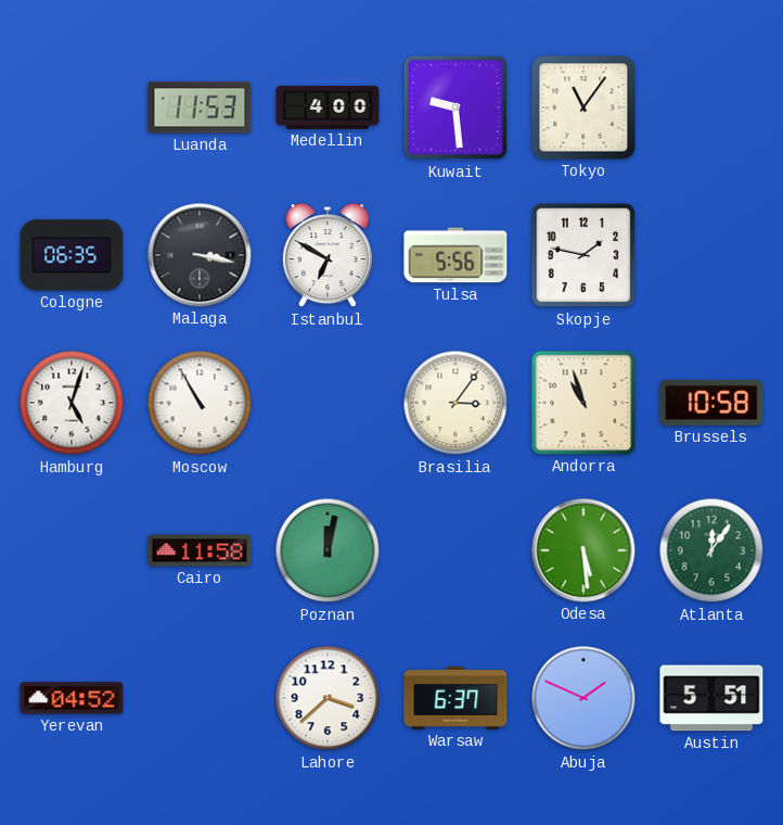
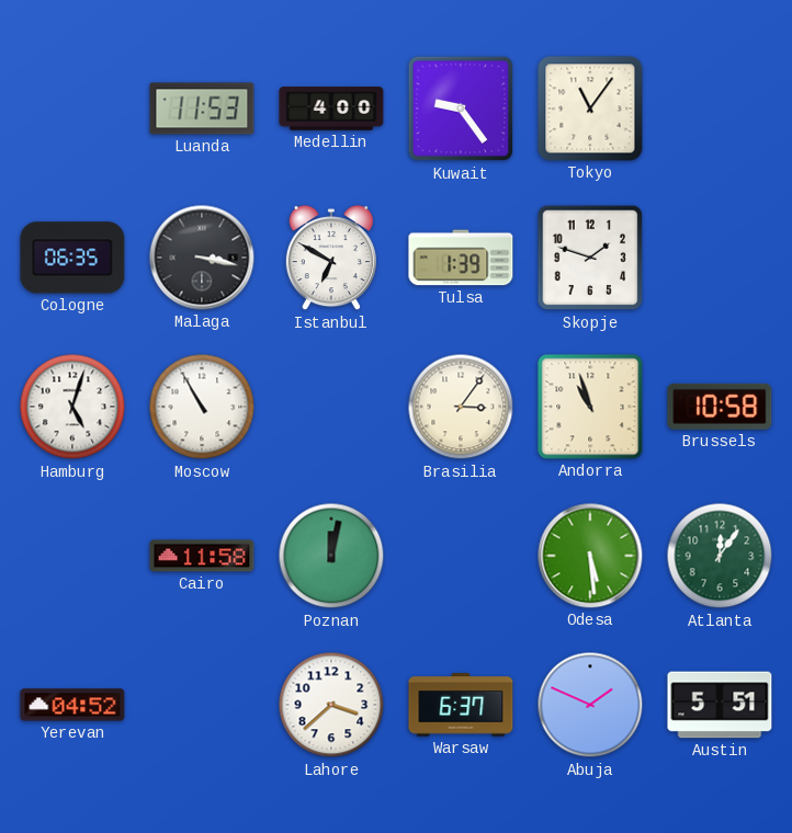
Kuwait: 9:29 -> 9:24 (461, 109)
Tulsa: 5:56 -> 1:39 (461, 258)
Skopje: 1:47 -> 1:48 (590, 258)
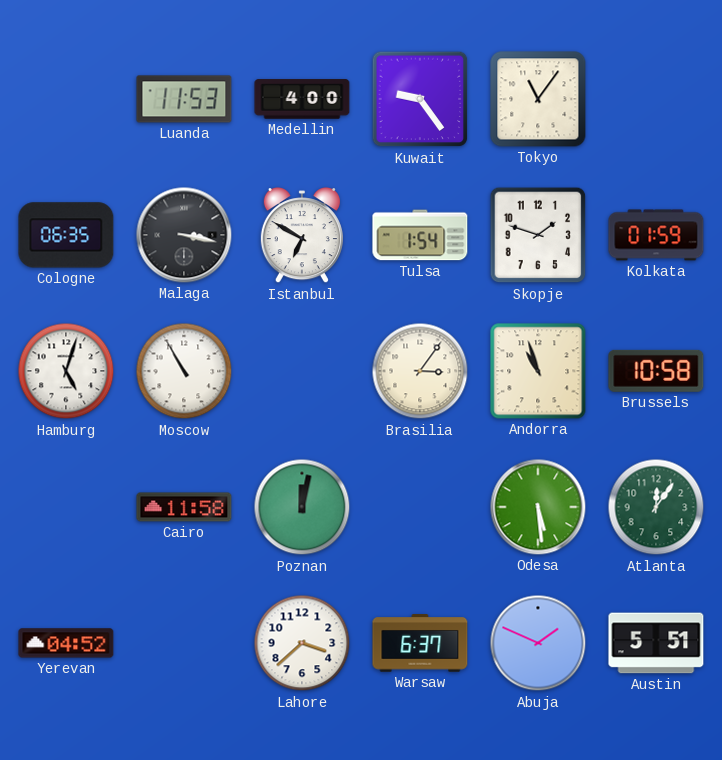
Tulsa: 1:39 -> 1:54 (420, 235)
Kolkata: none -> 01:59 (656, 235)
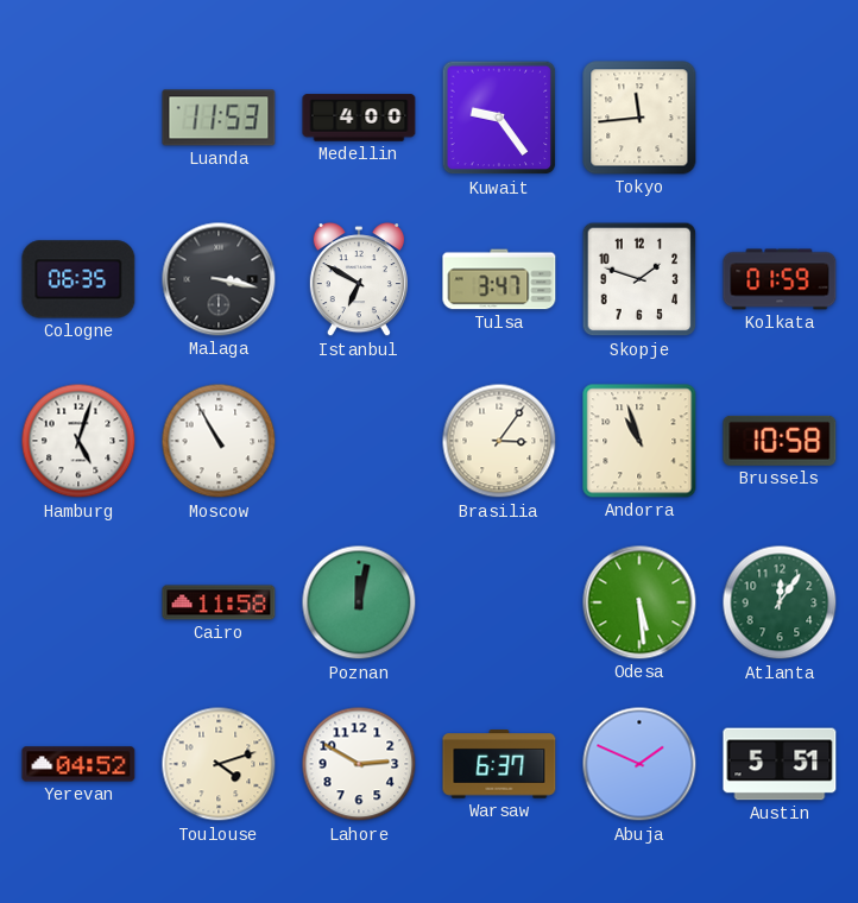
Tokyo: 11:06 -> 11:44 (639, 118)
Tulsa: 1:54 -> 3:47 (499, 279)
Toulouse: none -> 4:12 (219, 764)
Lahore: 3:38 -> 2:50 (359, 764)
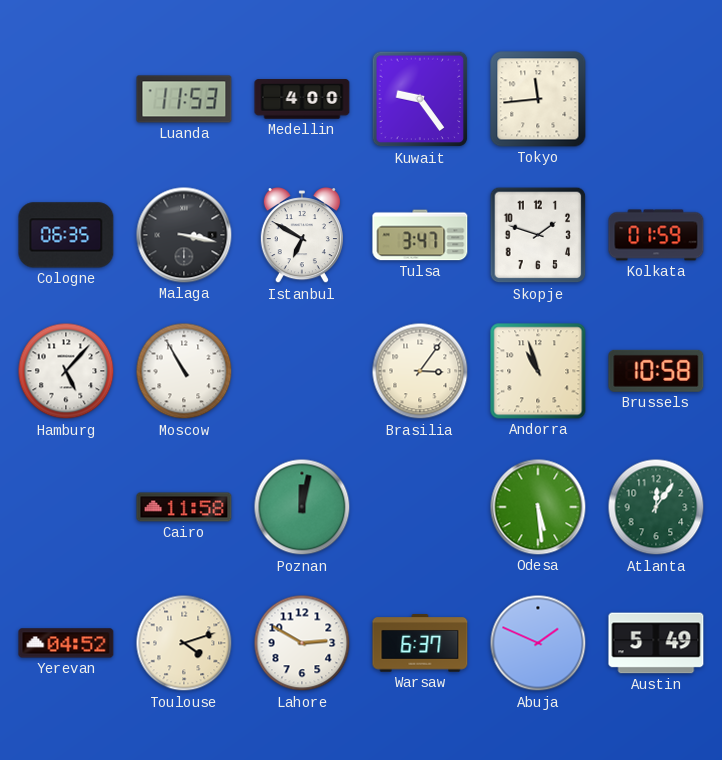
Hamburg: 5:03 -> 5:07 (66, 371)
Austin: 5:51 -> 5:49 (656, 643)
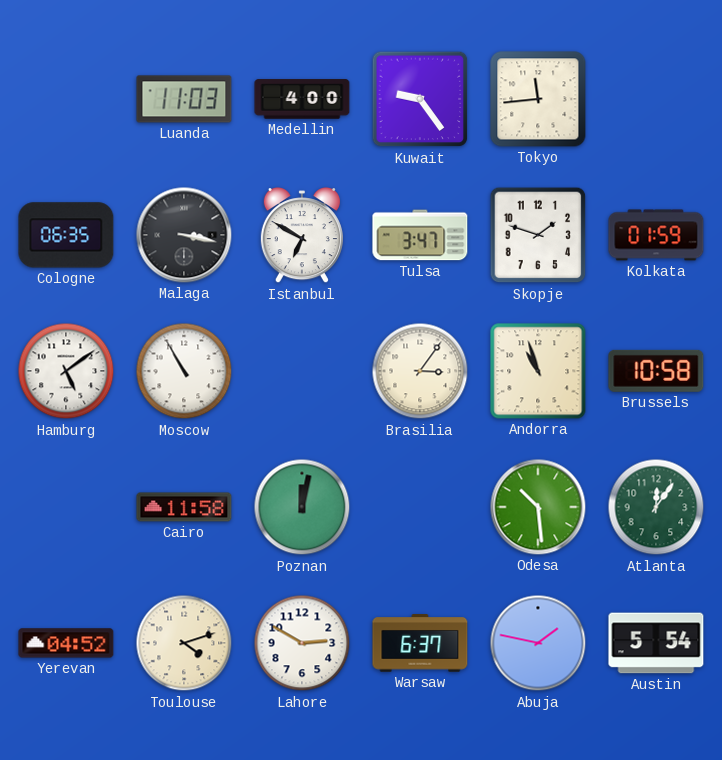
Luanda: 11:53 -> 11:03 (184, 99)
Hamburg: 5:07 -> 5:09 (66, 371)
Odesa: 5:29 -> 10:29 (538, 507)
Abuja: 1:49 -> 1:47 (538, 643)
Austin: 5:49 -> 5:54 (656, 643)
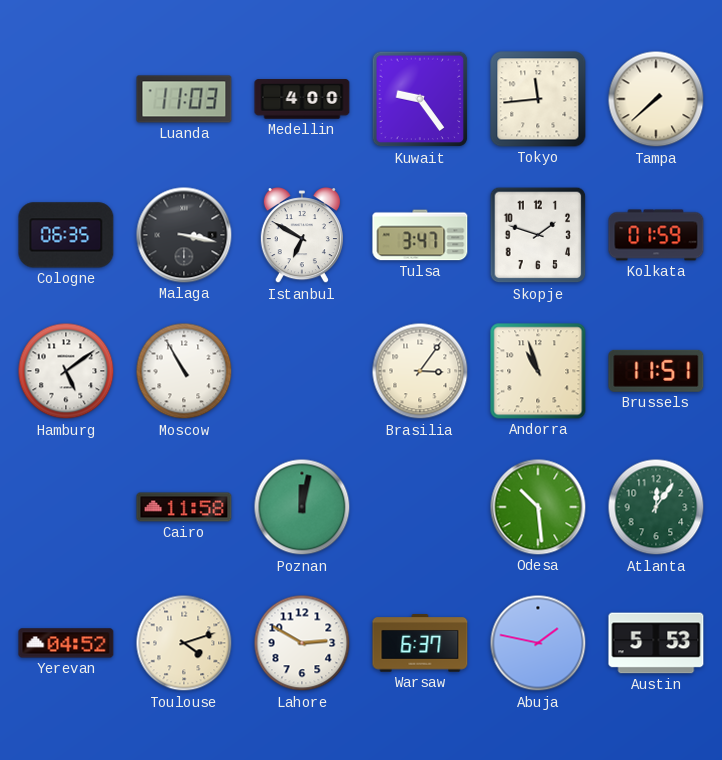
Tampa: none -> 7:38 (656, 99)
Brussels: 10:58 -> 11:51 (656, 371)
Austin: 5:54 -> 5:53 (656, 643)
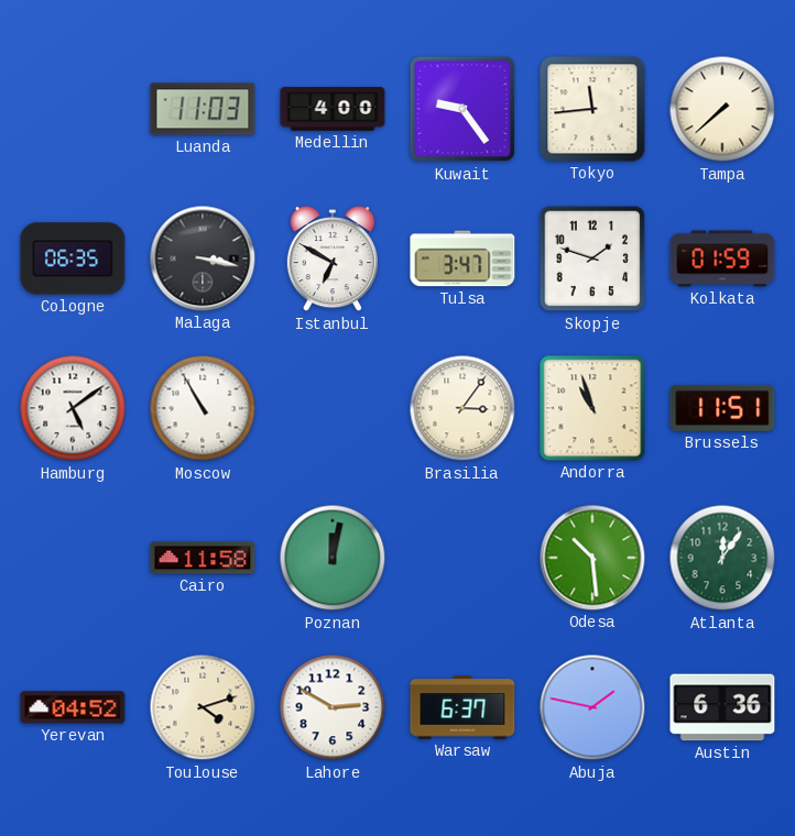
Austin: 5:53 -> 6:36 (722, 707)
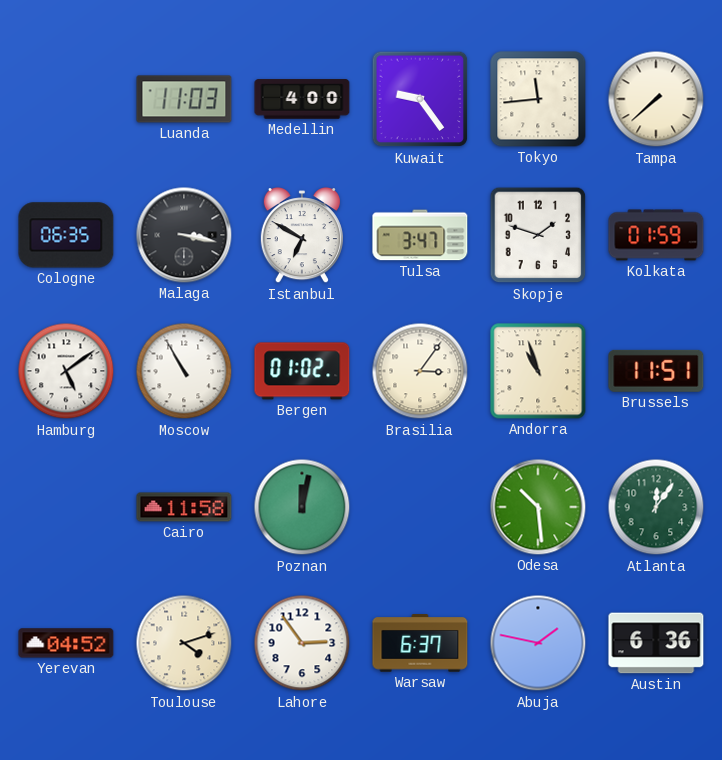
Bergen: none -> 01:02 (302, 371)
Lahore: 2:50 -> 2:54 (302, 643)
